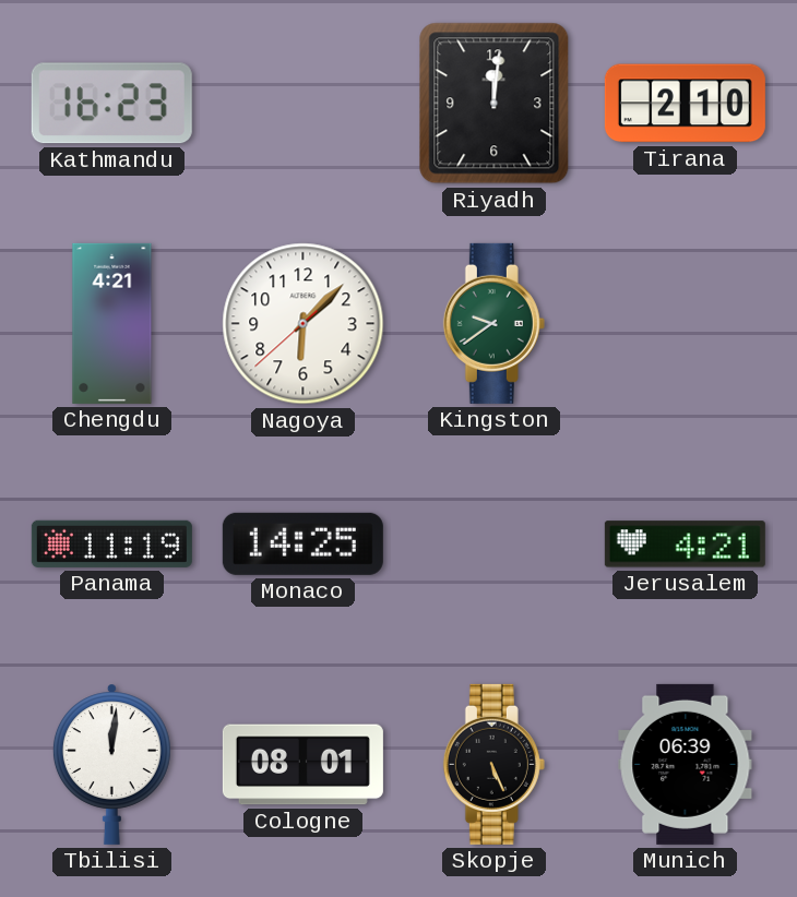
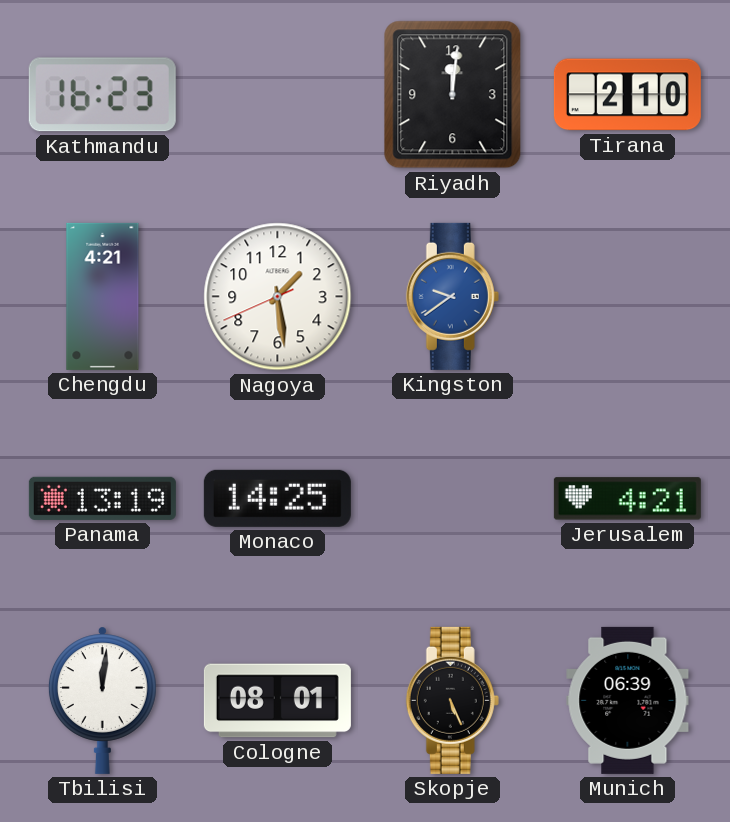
Nagoya: 6:07 -> 1:28 (278, 297)
Kingston dial: green -> blue (452, 296)
Panama: 11:19 -> 13:19 (102, 498)
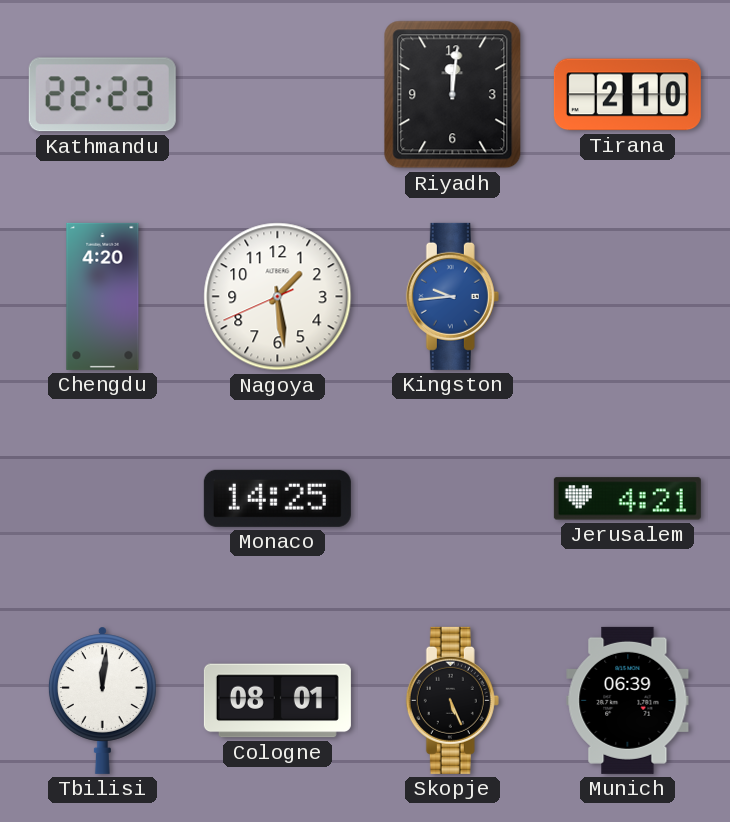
Kathmandu: 16:23 -> 22:23 (102, 95)
Chengdu: 4:21 -> 4:20 (103, 296)
Kingston: 9:39 -> 9:44 (452, 296)
Panama: 13:19 -> none (102, 498)
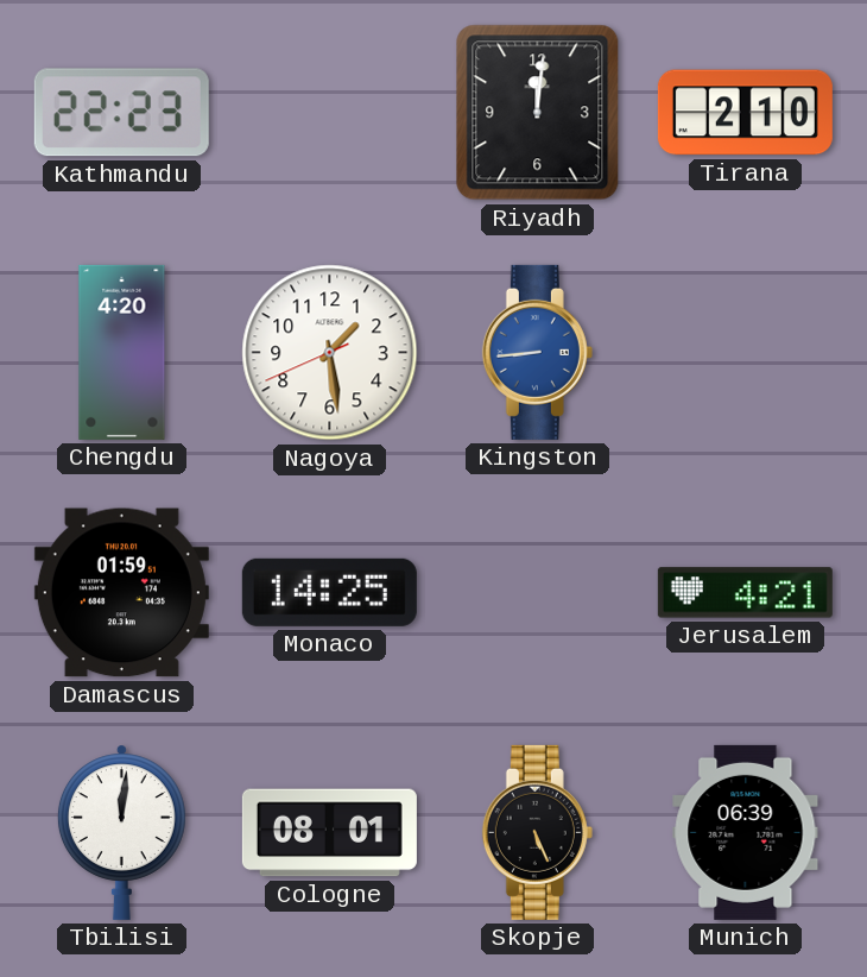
Kingston: 9:44 -> 8:44 (537, 352)
Damascus: none -> 01:59 (121, 593)
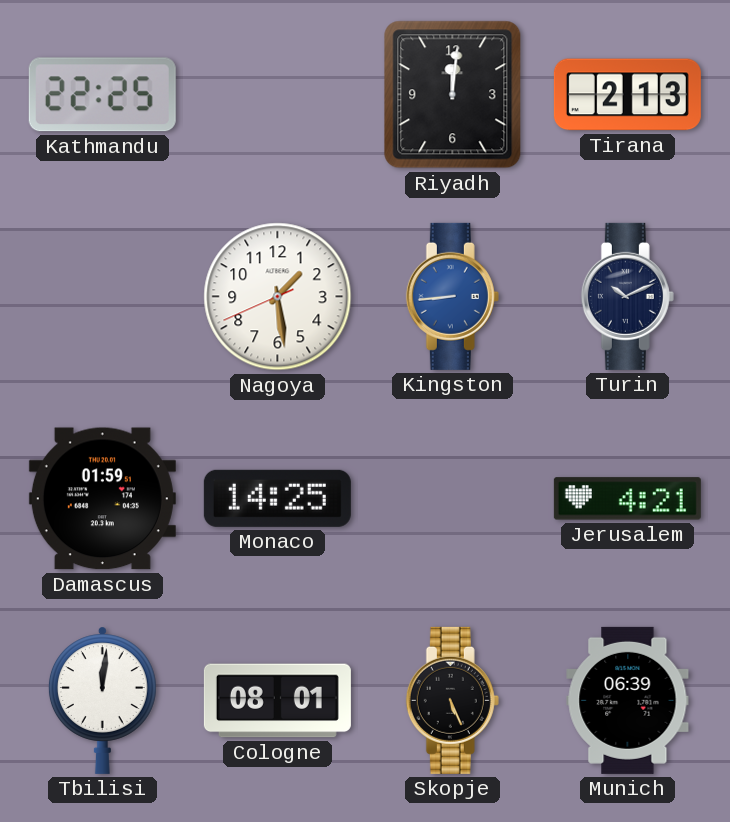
Kathmandu: 22:23 -> 22:25 (102, 95)
Tirana: 2:10 -> 2:13 (627, 95)
Chengdu: 4:20 -> none (122, 352)
Turin: none -> 10:11 (627, 296)
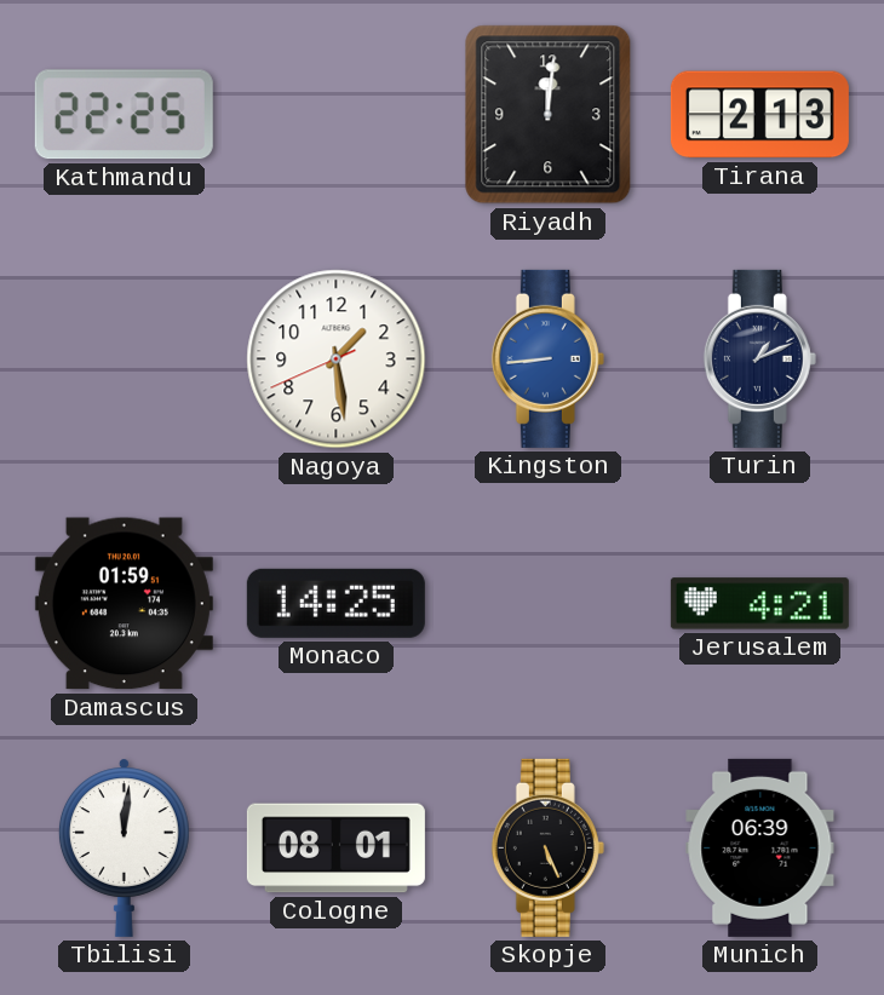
Turin: 10:11 -> 1:11 (759, 358)
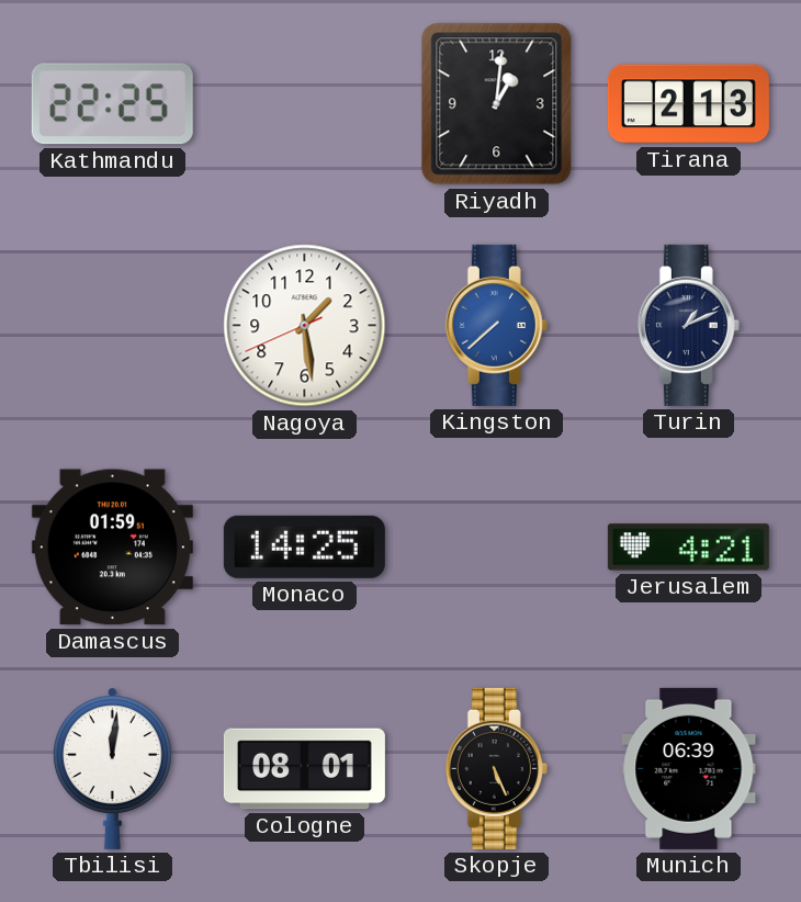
Riyadh: 12:01 -> 1:01 (497, 104)
Kingston: 8:44 -> 7:38 (496, 325)
